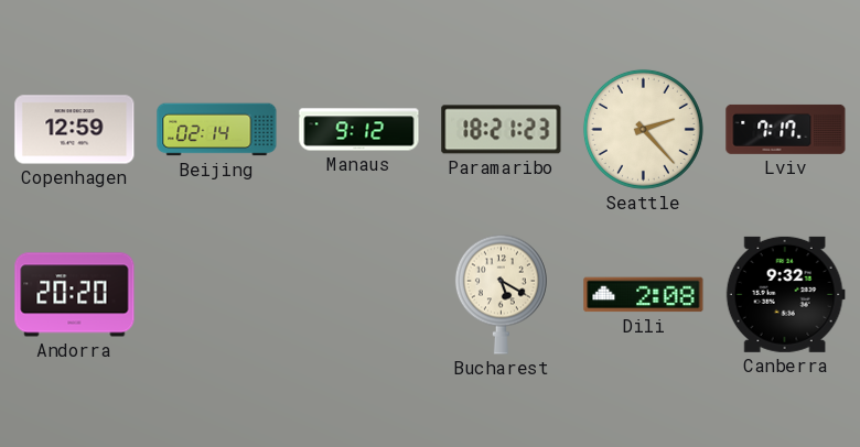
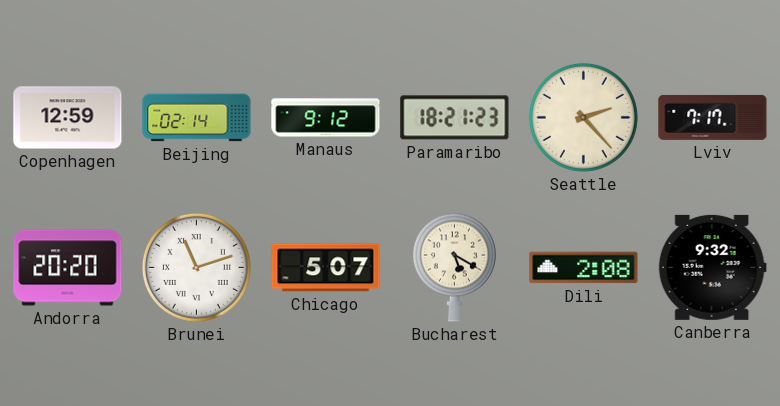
Brunei: none -> 11:12 (196, 267)
Chicago: none -> 5:07 (326, 268)
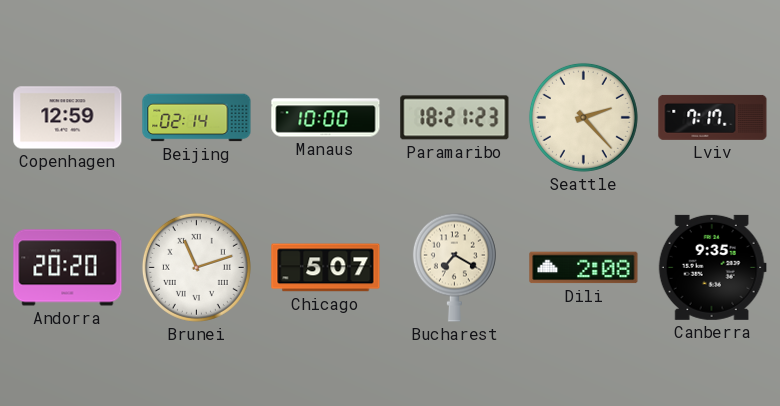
Manaus: 9:12 -> 10:00 (326, 118)
Bucharest: 5:20 -> 7:20 (454, 267)
Canberra: 9:32 -> 9:35 (712, 267)
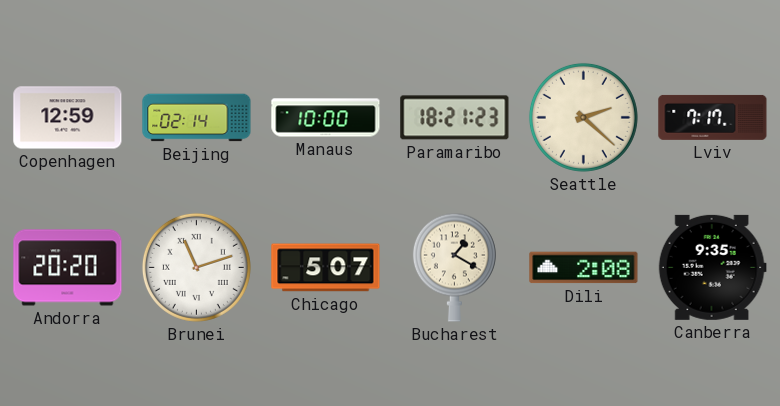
Seattle: 2:23 -> 2:22 (583, 117)
Bucharest: 7:20 -> 1:20 (454, 267)
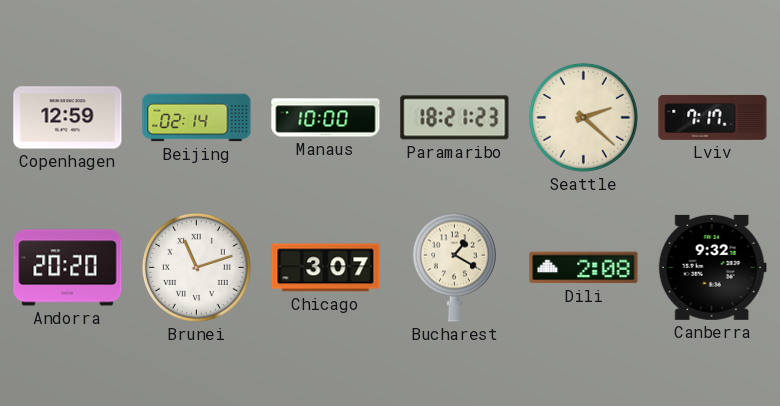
Chicago: 5:07 -> 3:07 (326, 268)
Canberra: 9:35 -> 9:32 (712, 267)
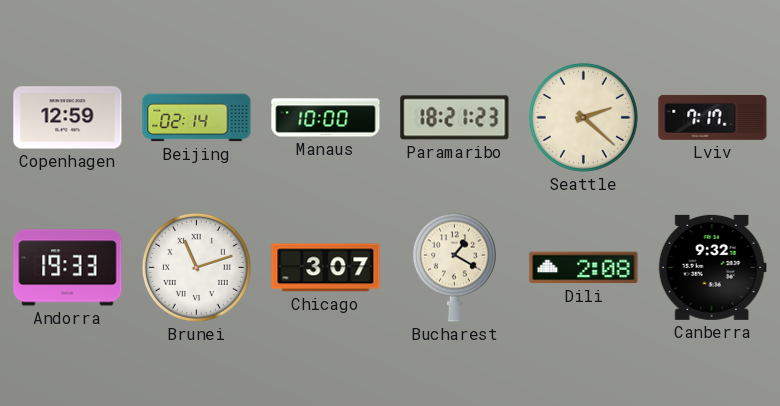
Andorra: 20:20 -> 19:33 (68, 268)
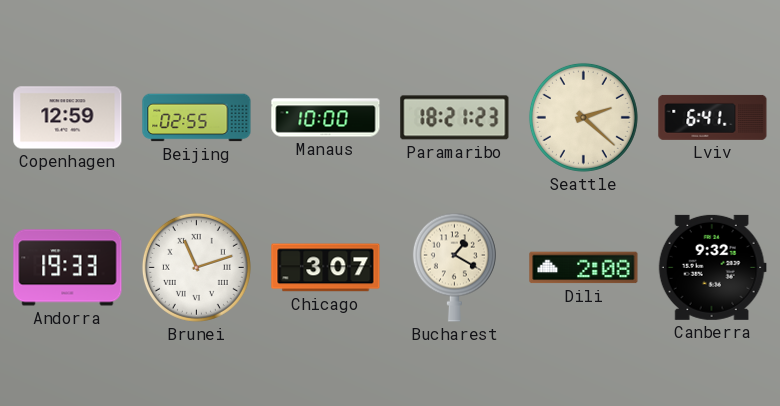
Beijing: 02:14 -> 02:55 (197, 118)
Lviv: 7:17 -> 6:41 (713, 117)
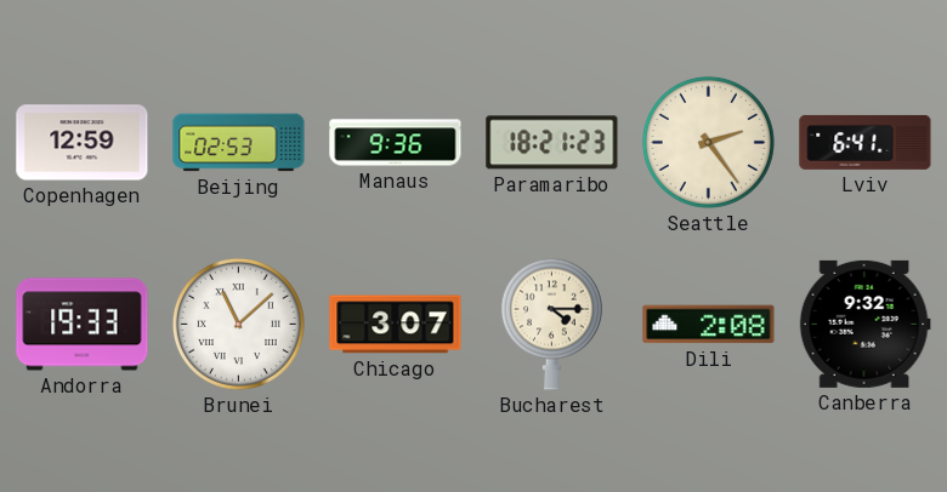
Beijing: 02:55 -> 02:53 (239, 143)
Manaus: 10:00 -> 9:36 (396, 143)
Seattle: 2:22 -> 2:24 (708, 142)
Brunei: 11:12 -> 11:08 (238, 324)
Bucharest: 1:20 -> 4:15 (551, 324)
